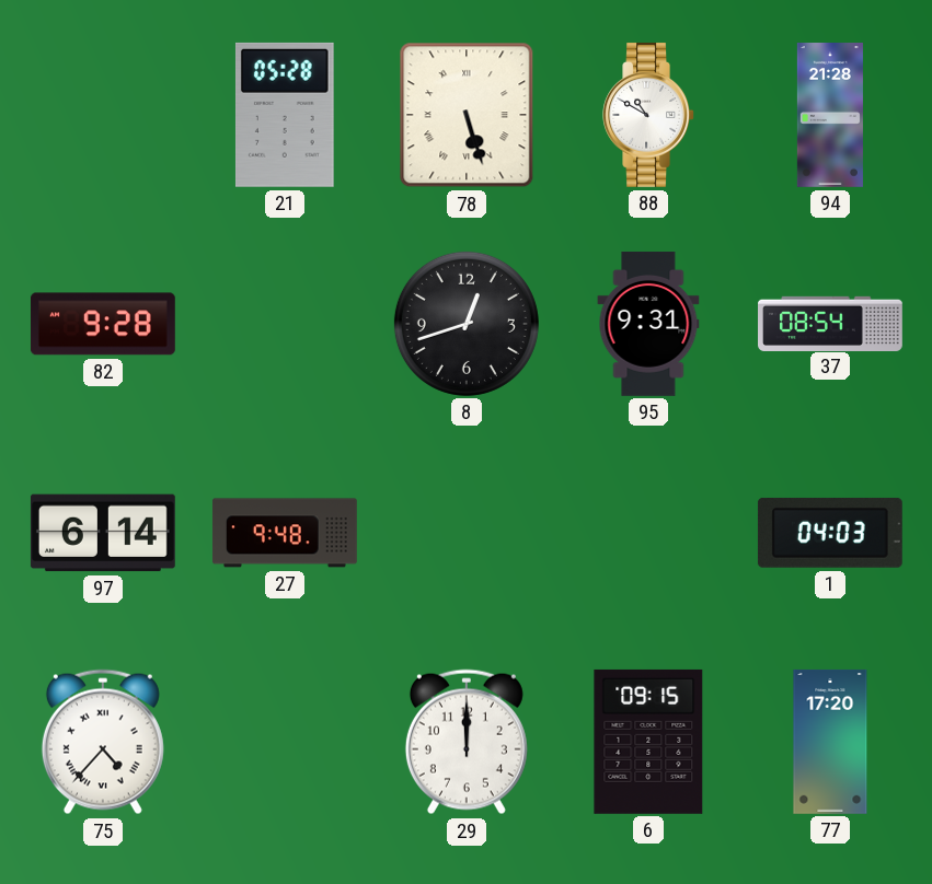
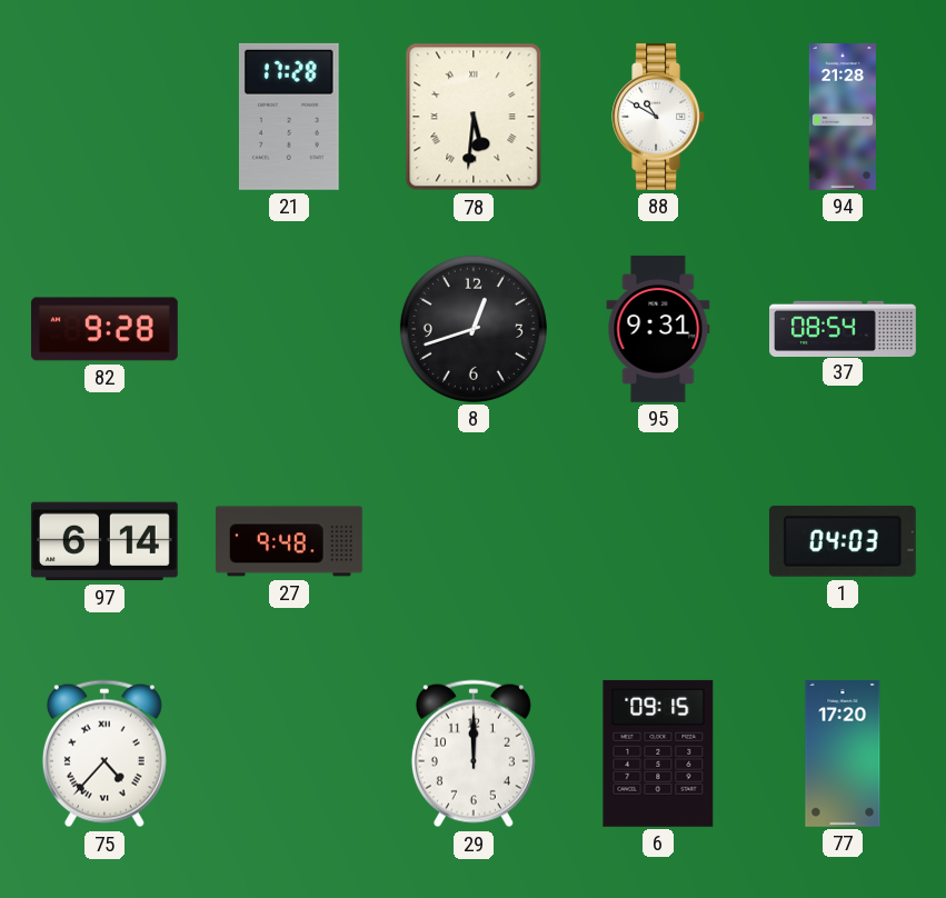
21: 05:28 -> 17:28 (289, 117)
78: 5:27 -> 5:31 (474, 117)
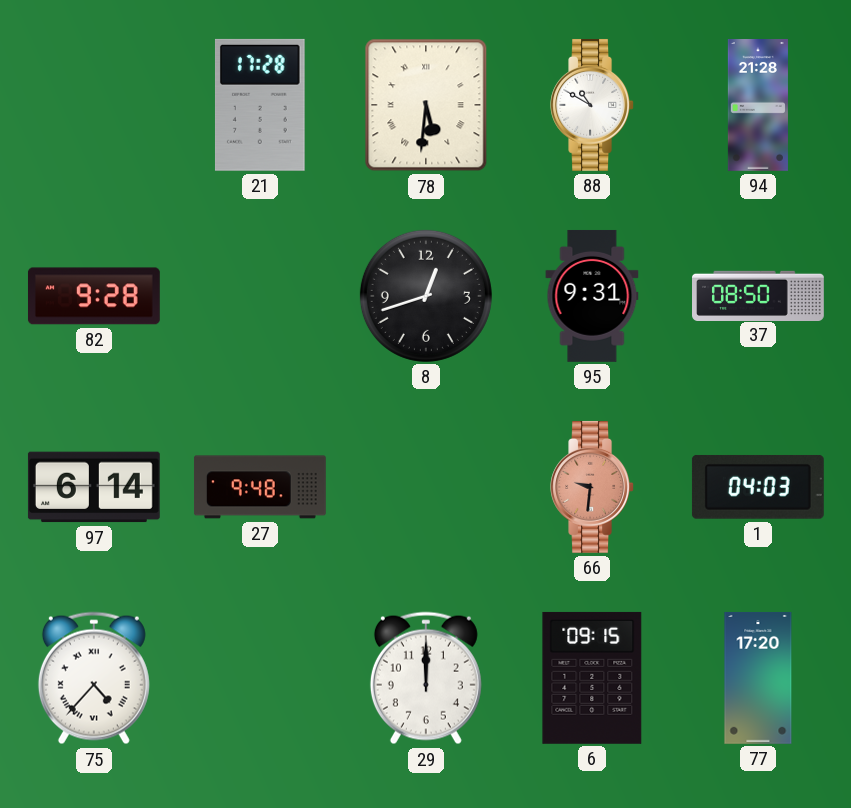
37: 08:54 -> 08:50 (759, 295)
66: none -> 9:31 (592, 487)
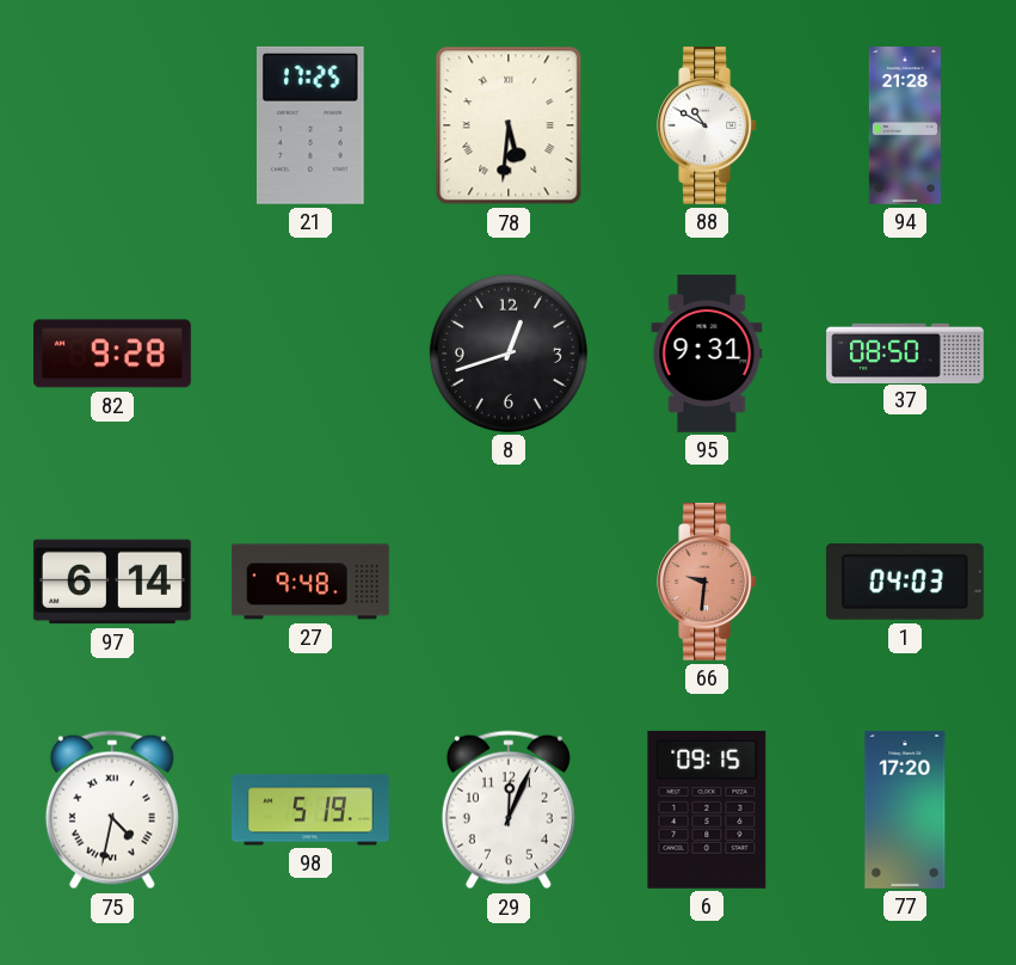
21: 17:28 -> 17:25 (310, 125)
75: 4:37 -> 4:32 (112, 810)
98: none -> 5:19 (310, 810)
29: 12:00 -> 12:04 (509, 810)
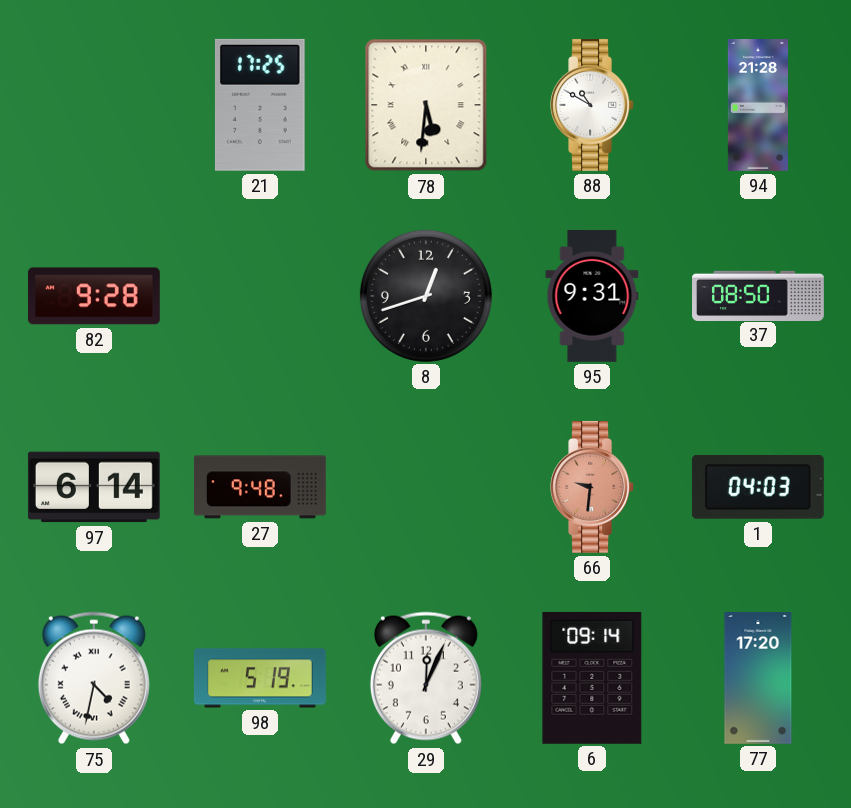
6: 09:15 -> 09:14 (592, 678)
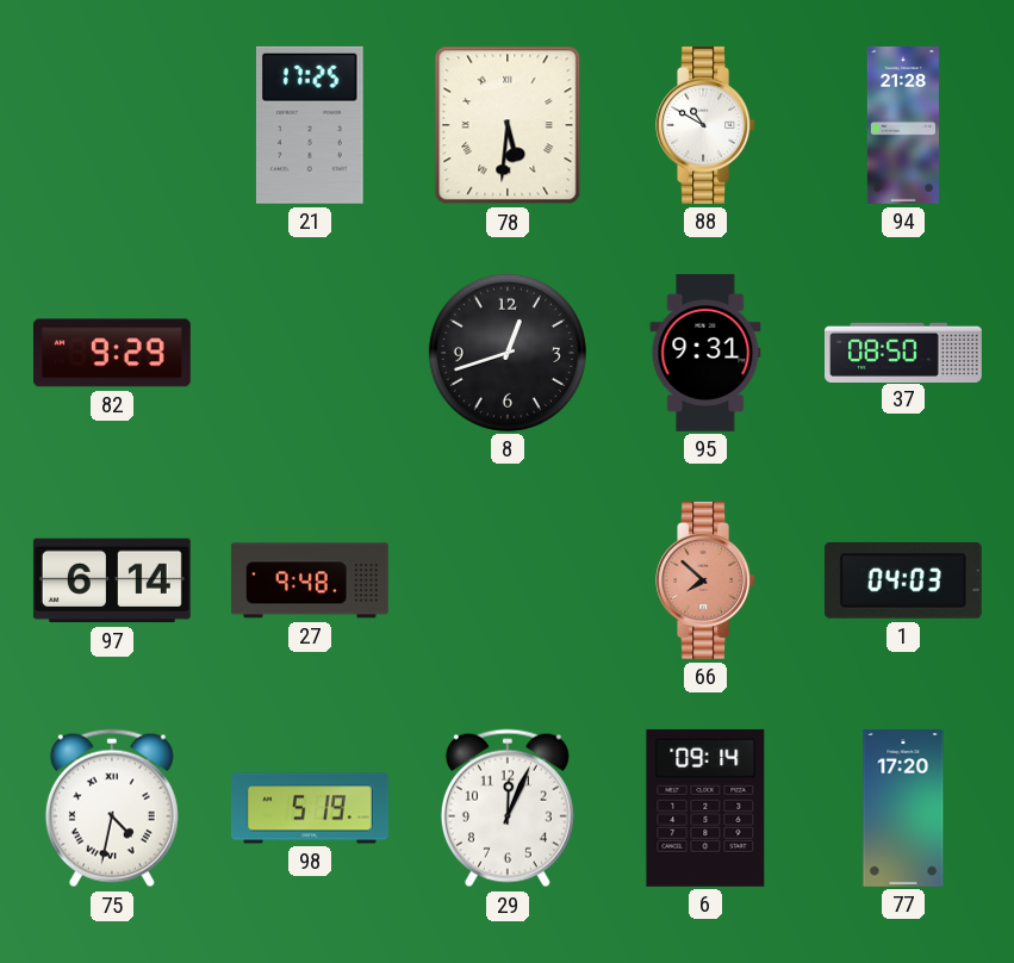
82: 9:28 -> 9:29 (112, 353)
66: 9:31 -> 7:52 (705, 580)
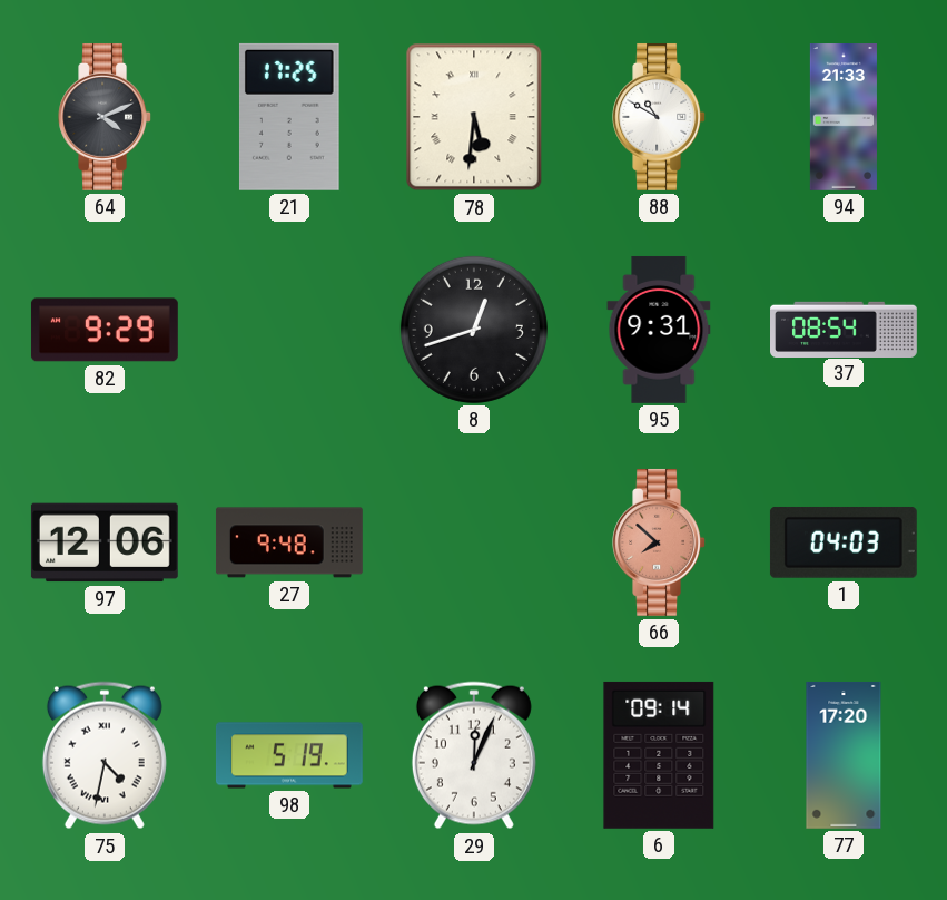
64: none -> 4:11 (105, 117)
94: 21:28 -> 21:33 (844, 118)
37: 08:50 -> 08:54 (845, 329)
97: 6:14 -> 12:06 (105, 542)
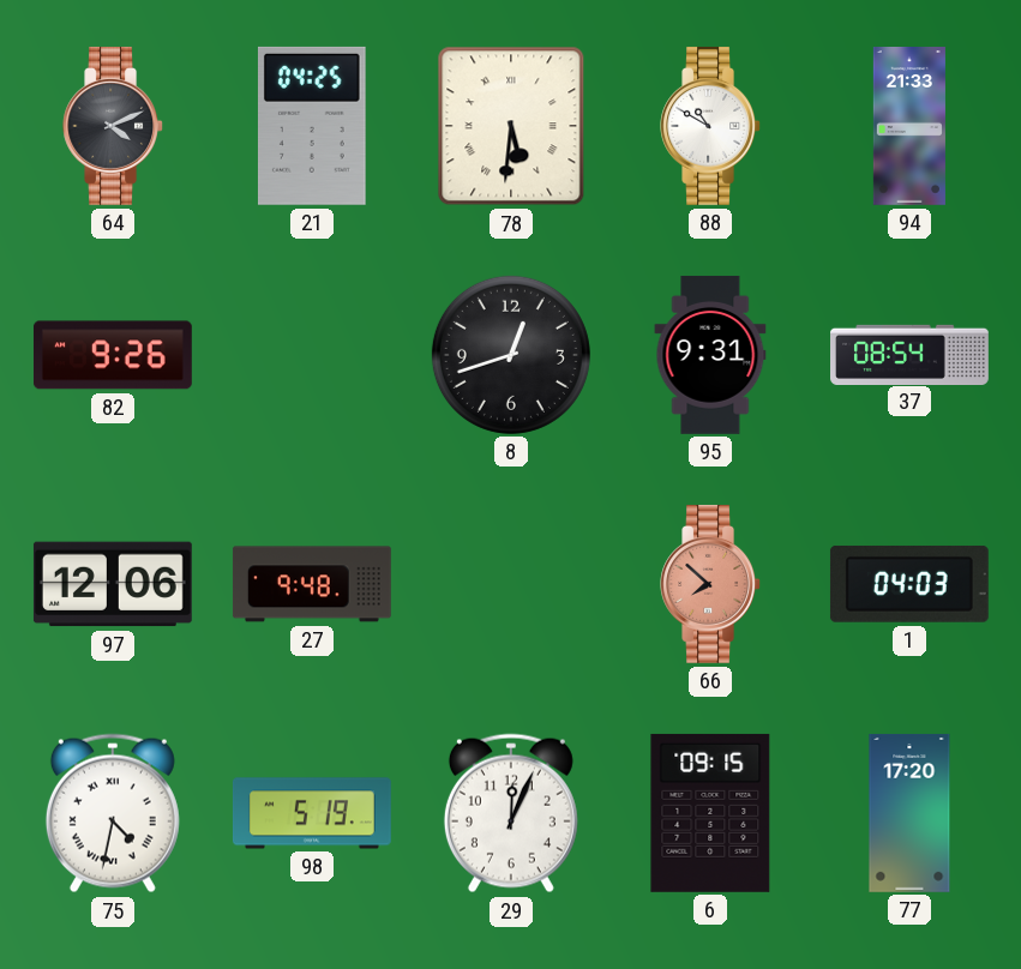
21: 17:25 -> 04:25 (312, 126)
82: 9:29 -> 9:26 (113, 355)
6: 09:14 -> 09:15 (710, 813)
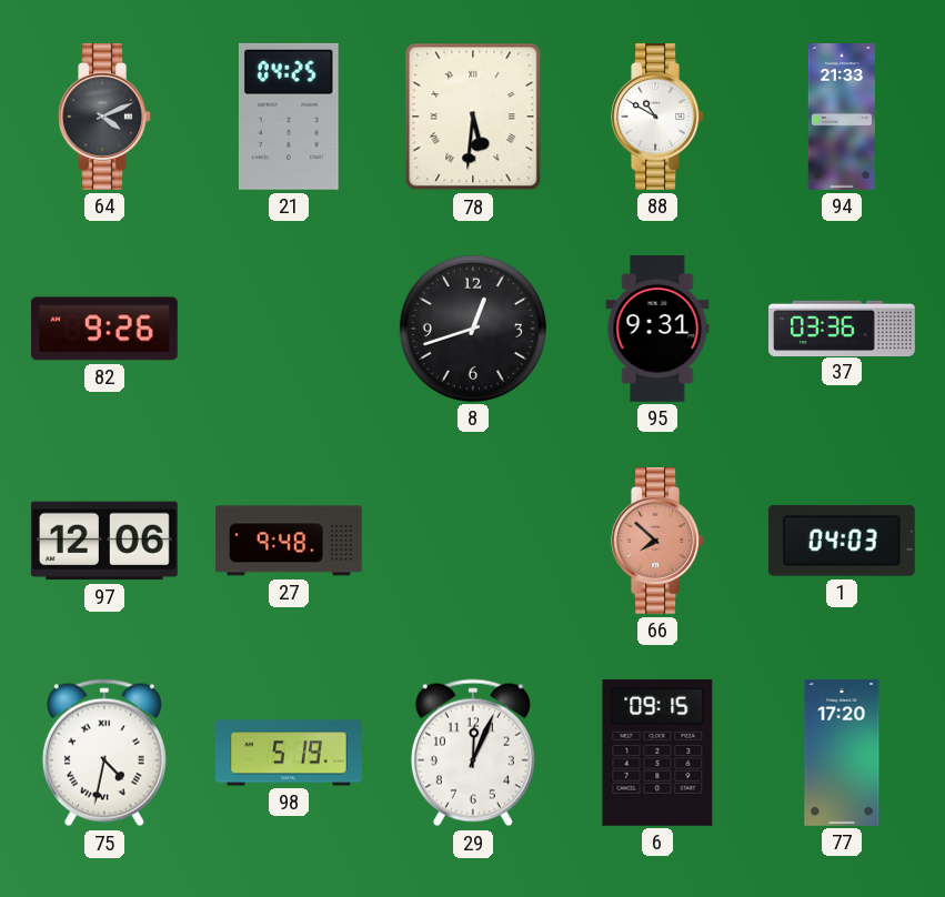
37: 08:54 -> 03:36 (843, 327)
